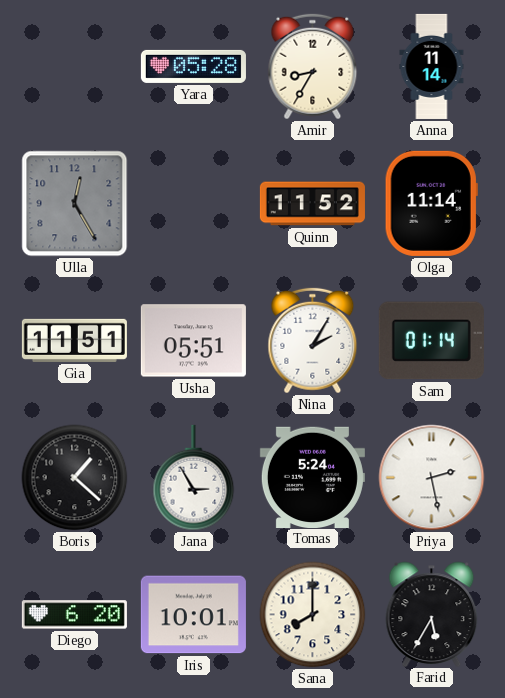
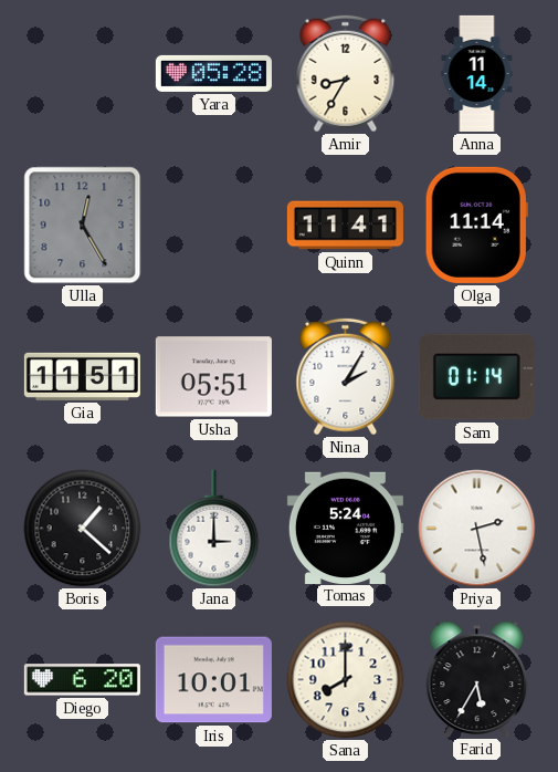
Quinn: 11:52 -> 11:41 (345, 226)
Jana: 2:55 -> 3:00 (214, 529)
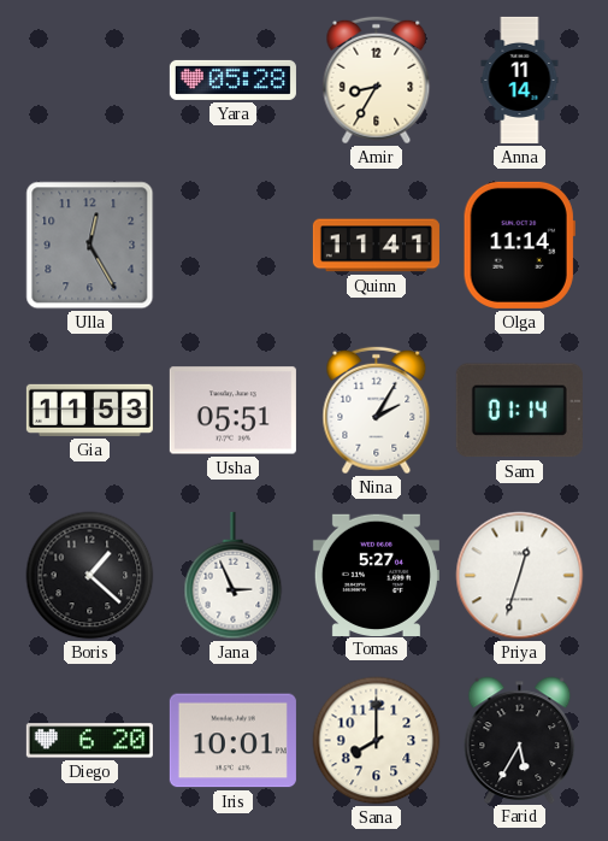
Gia: 11:51 -> 11:53 (89, 410)
Jana: 3:00 -> 2:56 (234, 576)
Tomas: 5:24 -> 5:27 (376, 575)
Priya: 2:28 -> 12:33 (520, 576)
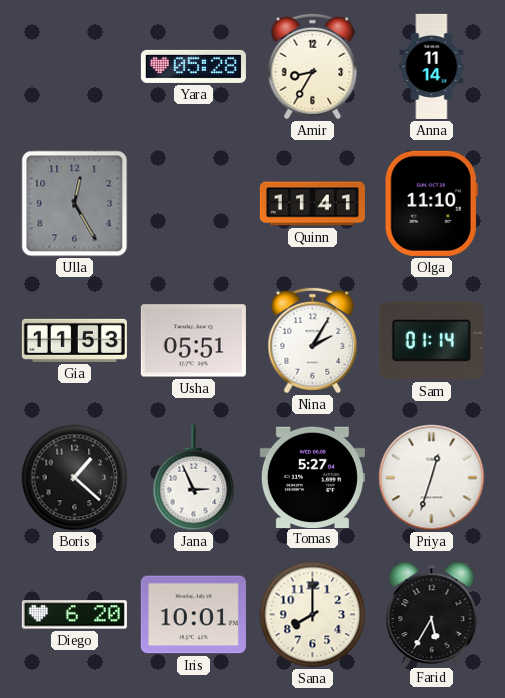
Olga: 11:14 -> 11:10 (431, 203)
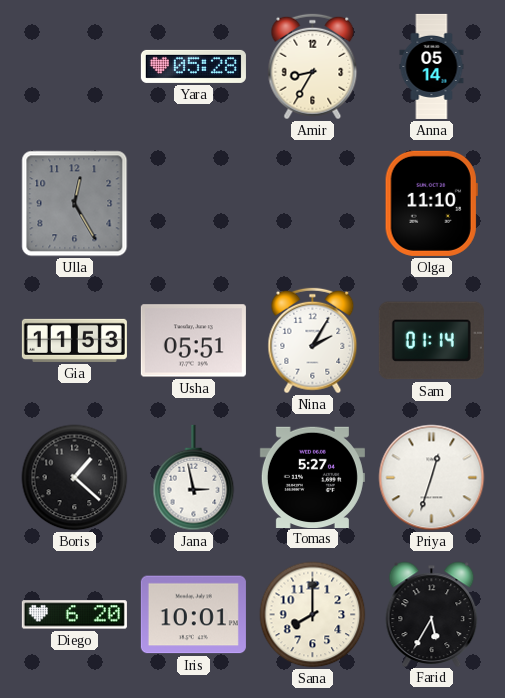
Anna: 11:14 -> 05:14 (432, 66)
Quinn: 11:41 -> none (312, 204)
Jana: 2:56 -> 2:58 (194, 478)
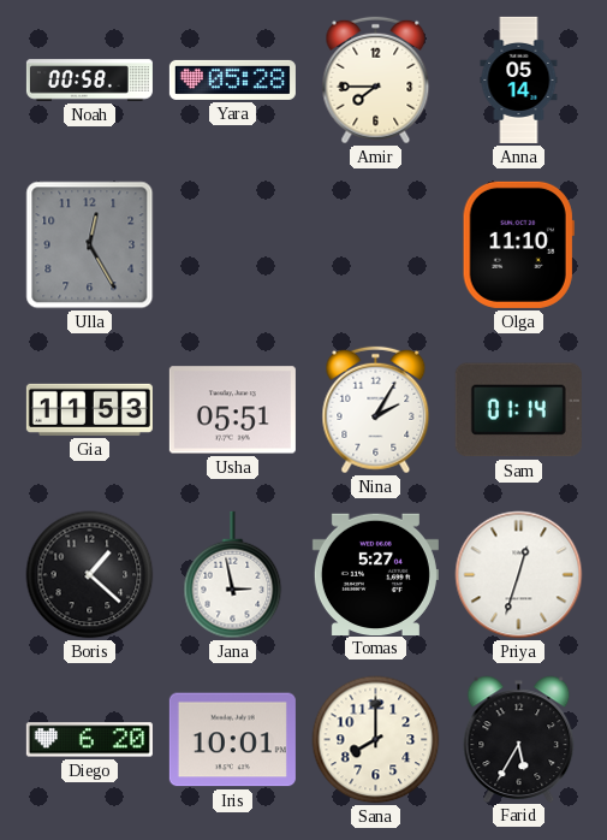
Noah: none -> 00:58 (89, 81)
Amir: 8:35 -> 7:45 (376, 81)
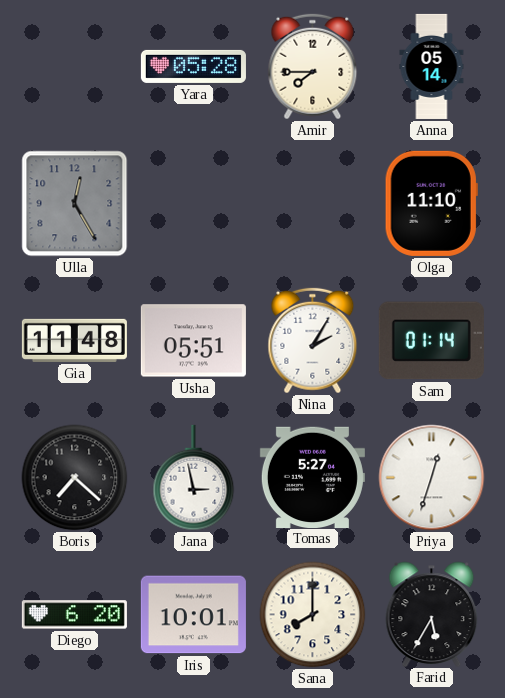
Noah: 00:58 -> none (89, 81)
Gia: 11:53 -> 11:48 (74, 340)
Boris: 1:22 -> 7:22 (75, 478)
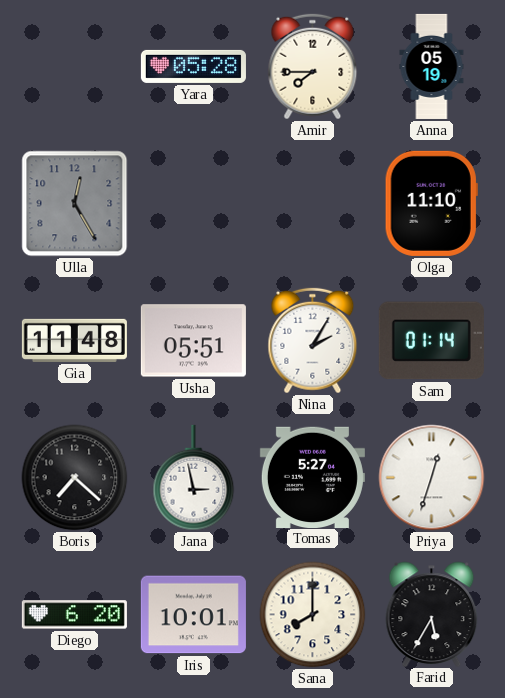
Anna: 05:14 -> 05:19 (432, 66)
